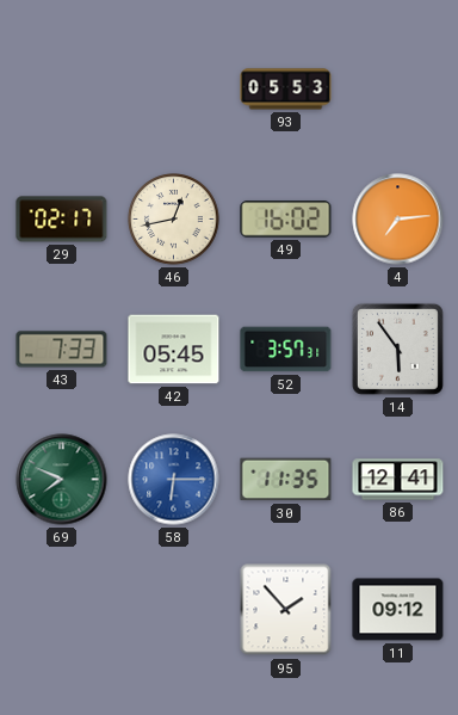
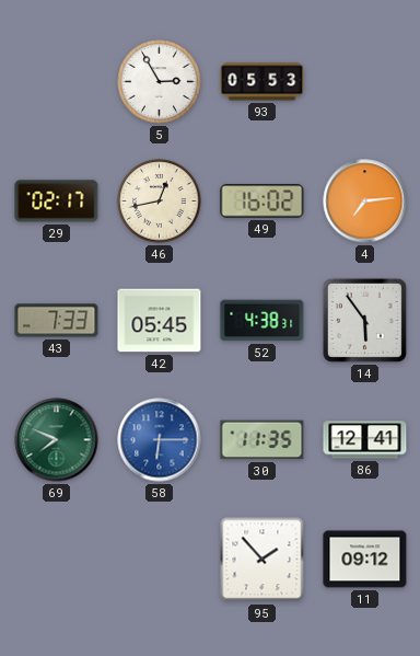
5: none -> 2:55 (160, 82)
52: 3:57 -> 4:38 (262, 321)
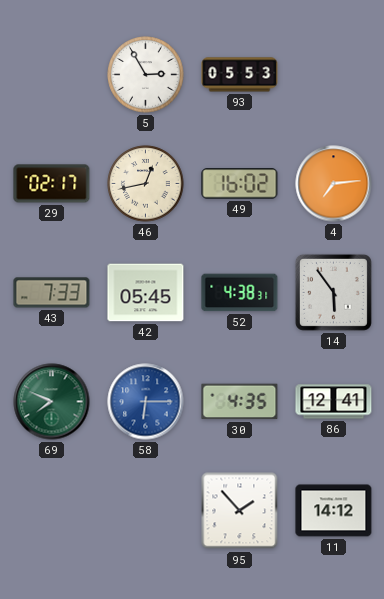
30: 11:35 -> 4:35 (240, 402)
11: 09:12 -> 14:12 (334, 511)
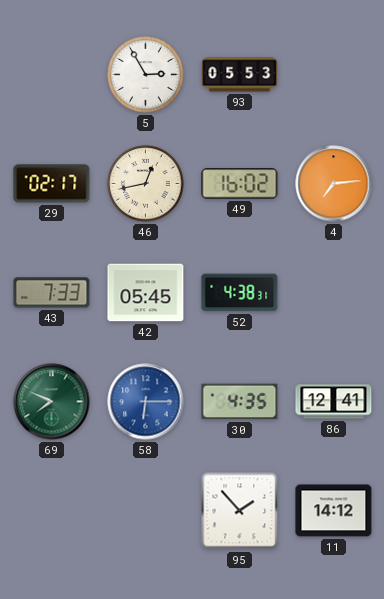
14: 5:54 -> none (333, 292)
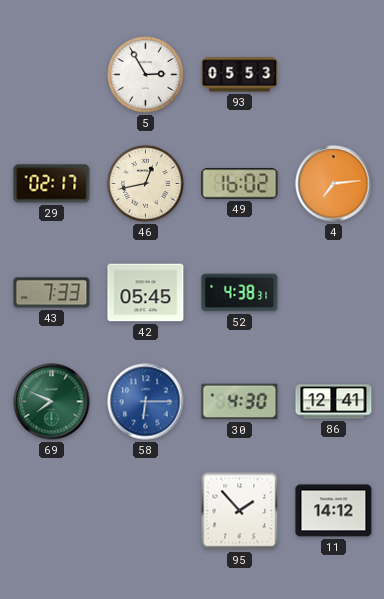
30: 4:35 -> 4:30 (240, 402)
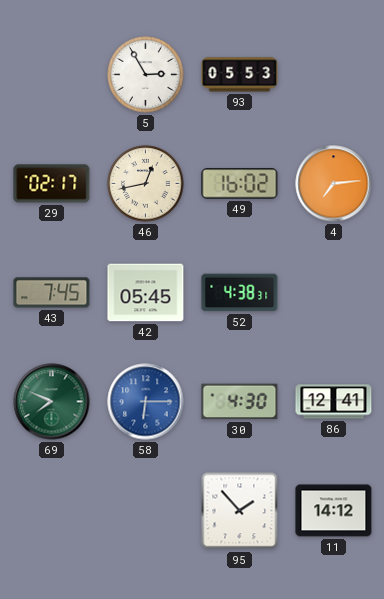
43: 7:33 -> 7:45 (52, 293)
